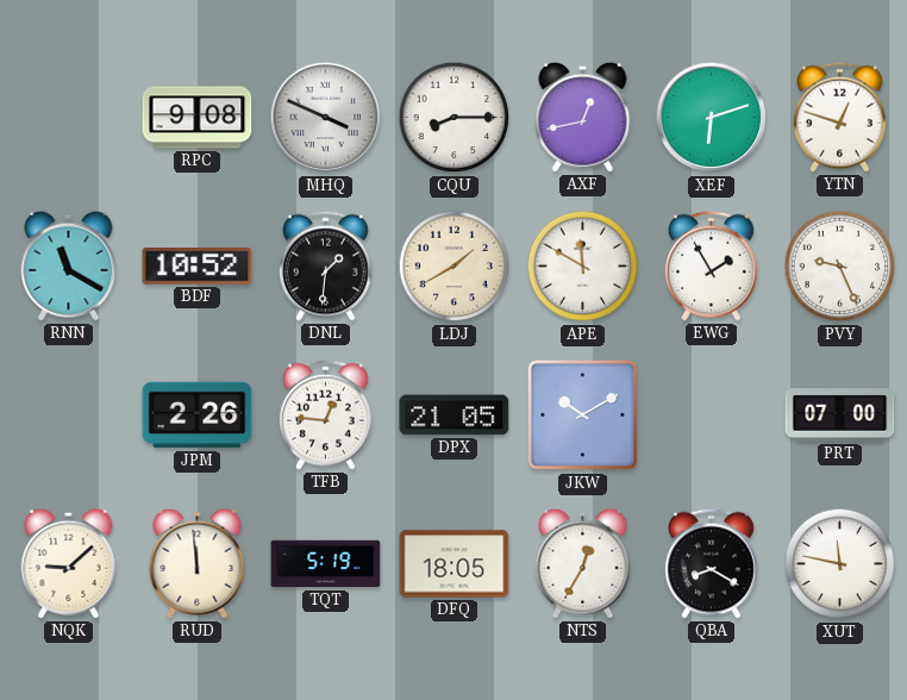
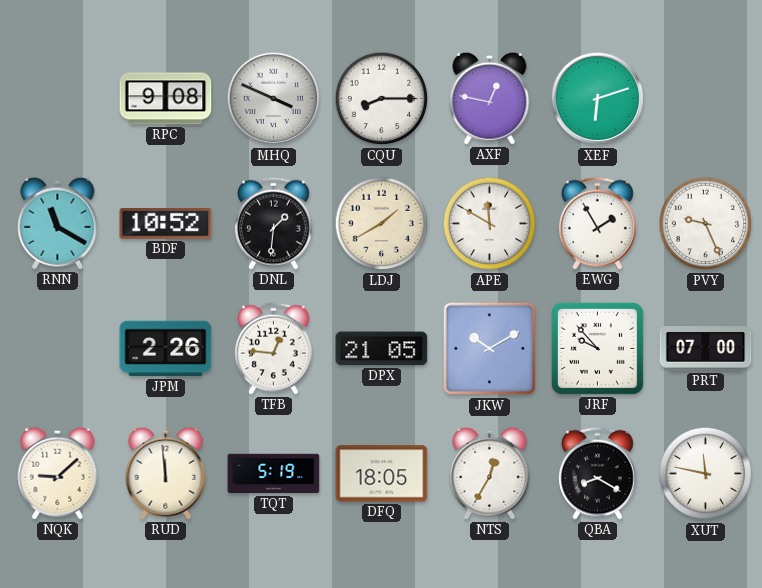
AXF: 12:43 -> 12:47 (490, 98)
YTN: 12:48 -> none (840, 117)
JRF: none -> 9:53 (597, 348)
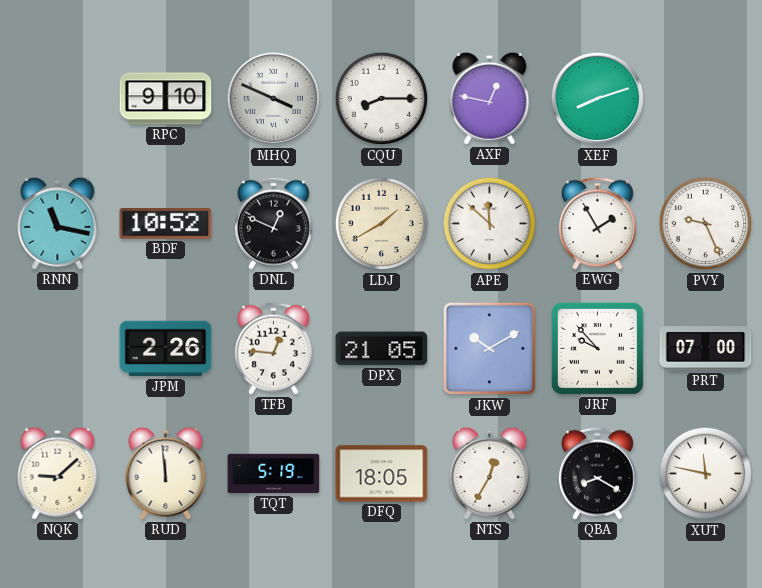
RPC: 9:08 -> 9:10 (166, 99)
XEF: 6:12 -> 8:12 (598, 99)
RNN: 11:20 -> 11:17 (58, 223)
DNL: 1:31 -> 12:49 (274, 223)
APE: 11:50 -> 11:52 (490, 224)
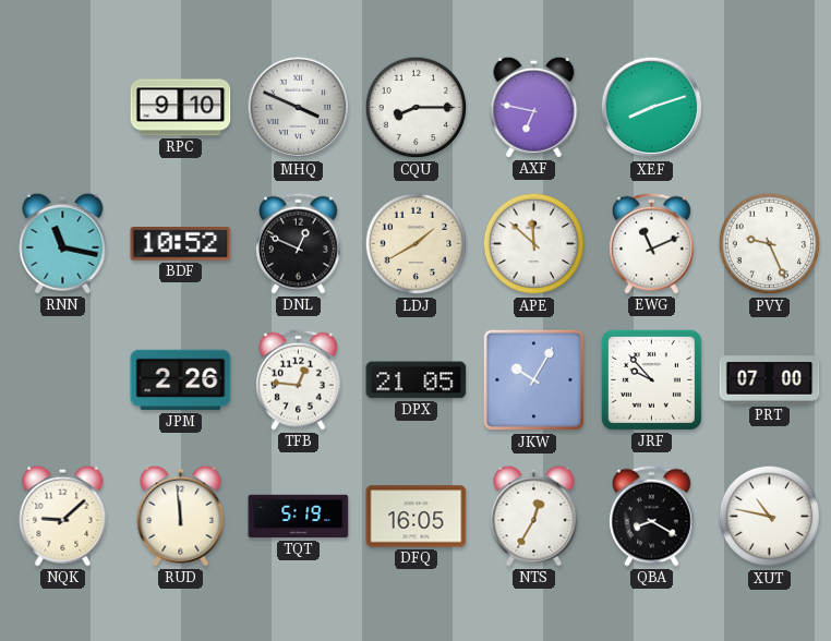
AXF: 12:47 -> 6:47 (534, 107)
EWG: 1:55 -> 11:11 (652, 243)
JKW: 10:10 -> 10:05 (534, 380)
DFQ: 18:05 -> 16:05 (417, 517)
XUT: 11:47 -> 10:47 (770, 517)
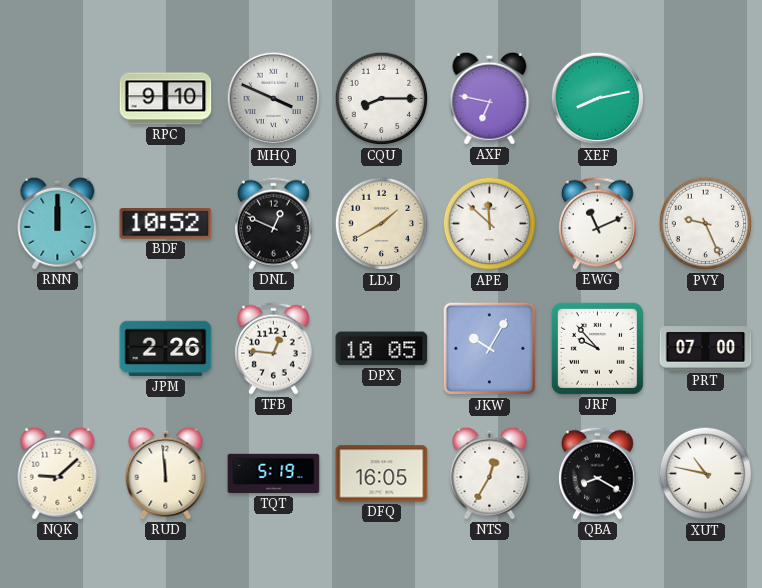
XEF: 8:12 -> 8:13 (598, 99)
RNN: 11:17 -> 12:00 (58, 223)
DPX: 21:05 -> 10:05 (382, 349)
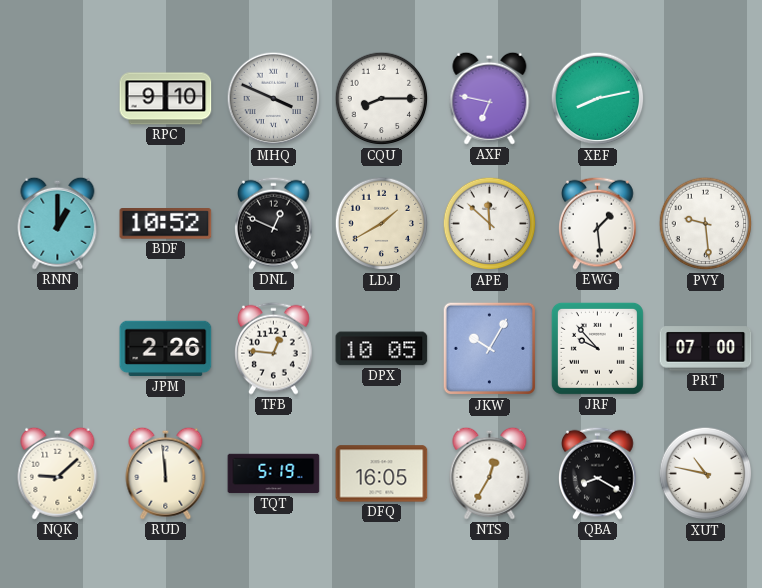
RNN: 12:00 -> 1:00 (58, 223)
EWG: 11:11 -> 1:29 (598, 223)
PVY: 9:26 -> 9:29 (706, 224)
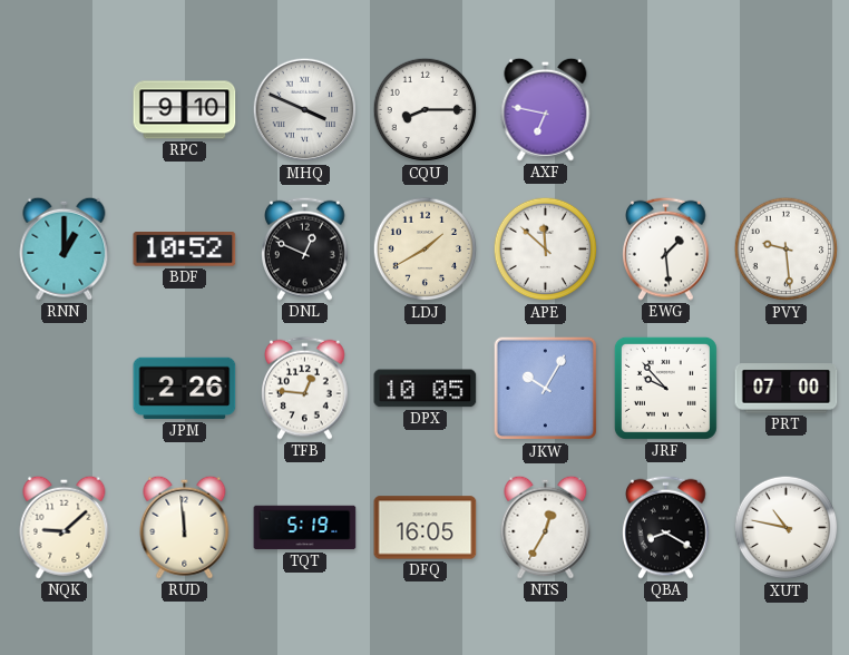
XEF: 8:13 -> none (598, 99)
